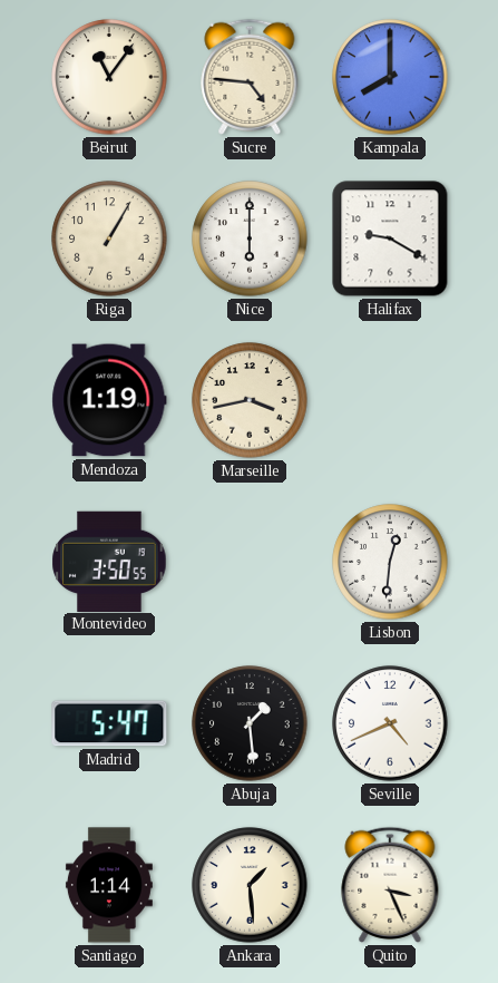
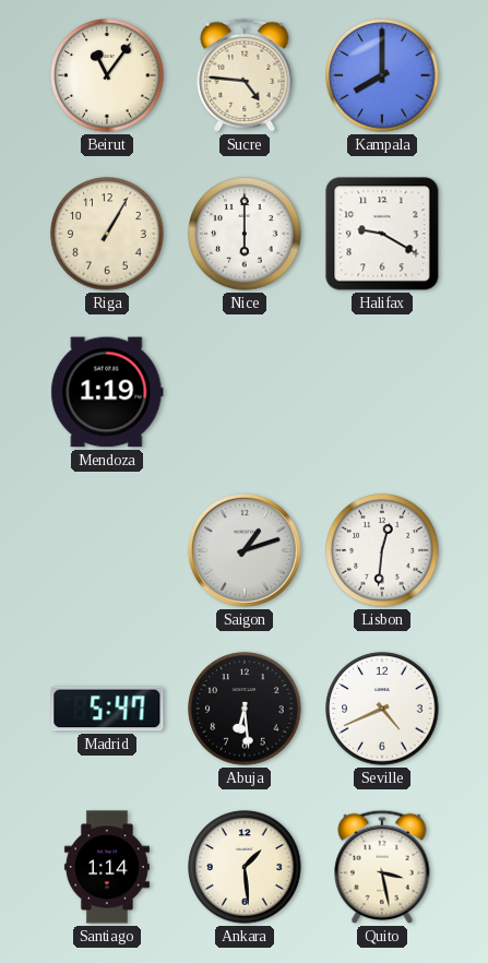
Marseille: 3:43 -> none (250, 400)
Montevideo: 3:50 -> none (109, 561)
Saigon: none -> 1:12 (245, 550)
Abuja: 1:29 -> 6:29 (245, 709)
Quito: 3:26 -> 3:28 (382, 867)
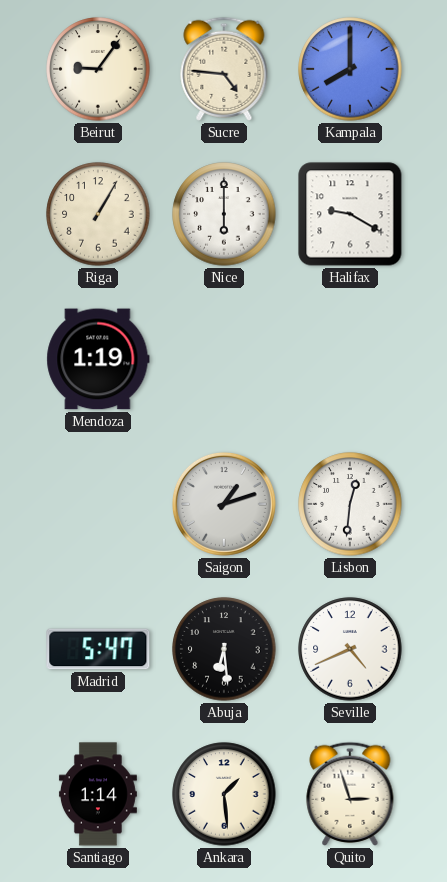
Beirut: 11:06 -> 9:06 (98, 69)
Quito: 3:28 -> 2:57 (350, 794)
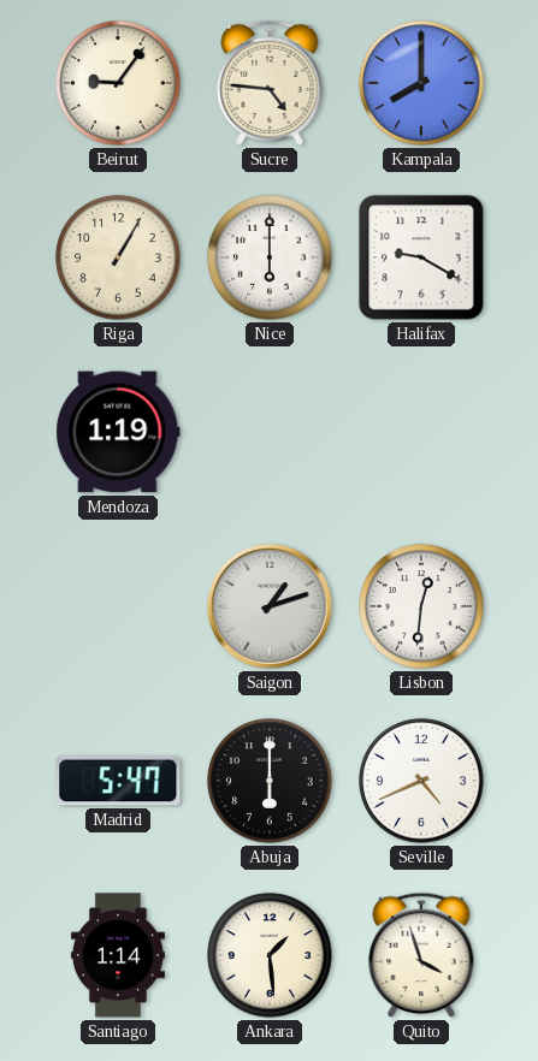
Abuja: 6:29 -> 6:00 (270, 781)
Quito: 2:57 -> 3:57 (421, 955)
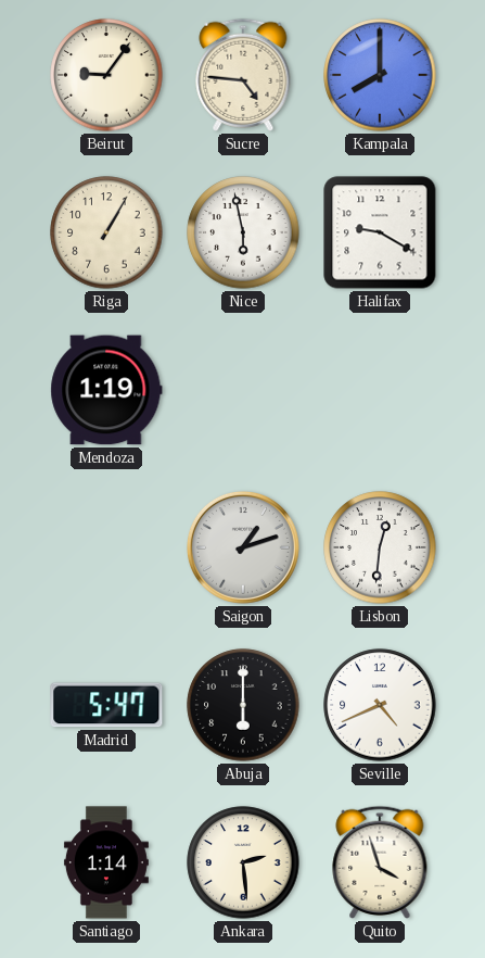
Nice: 6:00 -> 5:58 (243, 232)
Ankara: 1:29 -> 2:29 (243, 862)
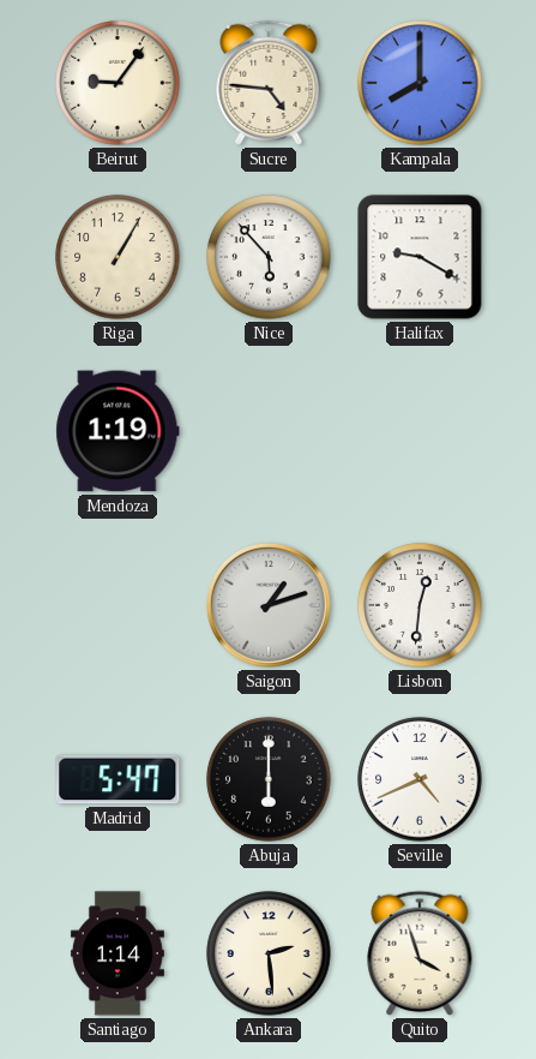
Nice: 5:58 -> 5:53 (269, 257)
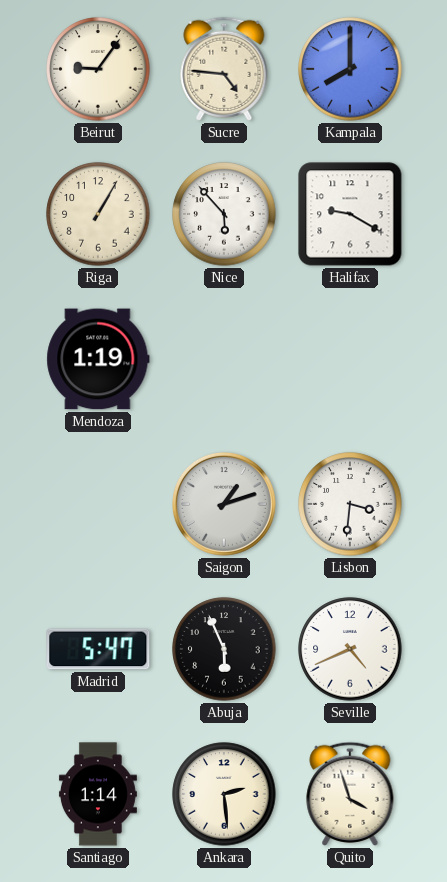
Lisbon: 12:31 -> 3:31 (350, 504)
Abuja: 6:00 -> 5:56 (224, 649)
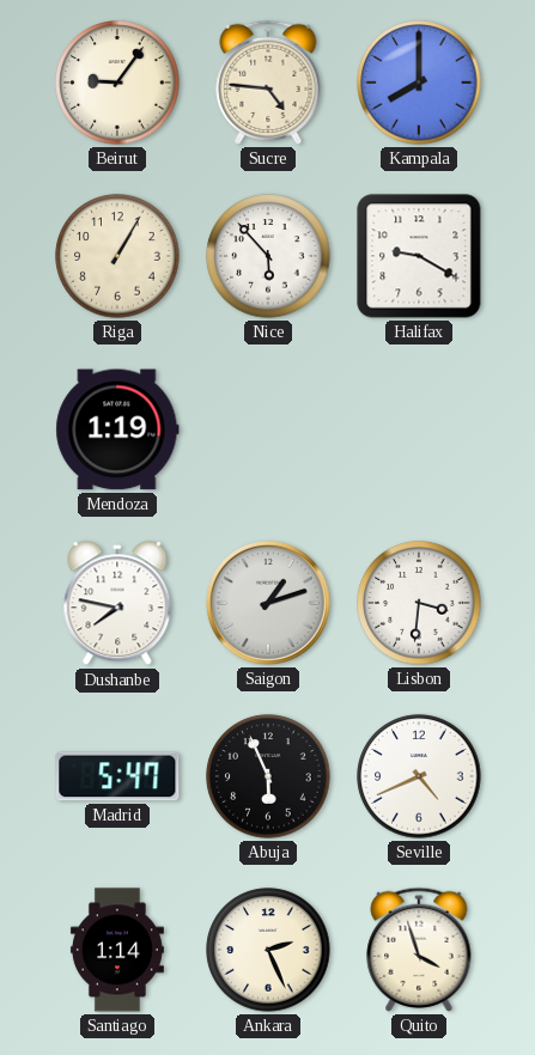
Dushanbe: none -> 7:47 (117, 604)
Ankara: 2:29 -> 2:26 (268, 950)
